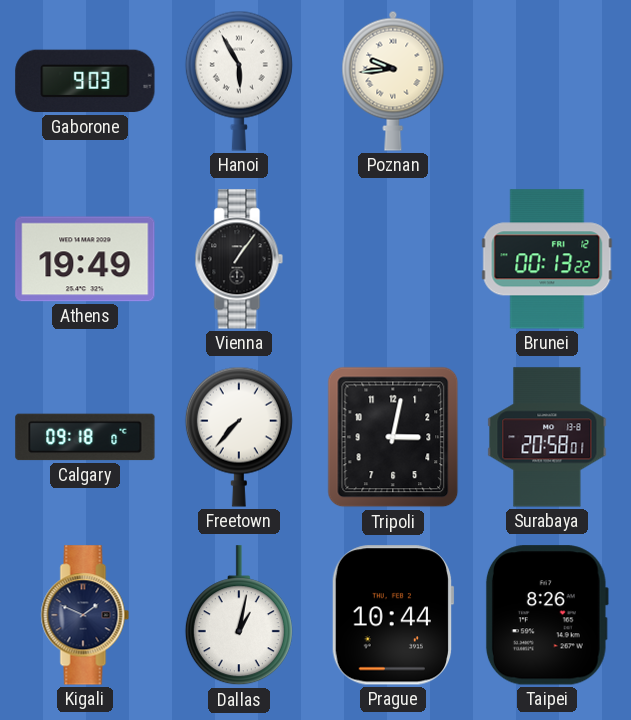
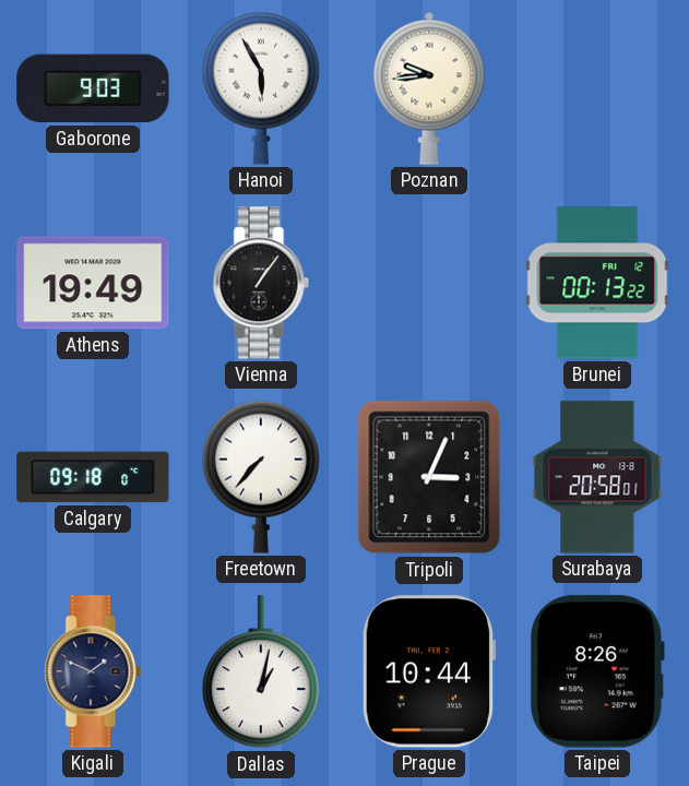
Tripoli: 3:02 -> 3:04 (429, 477)
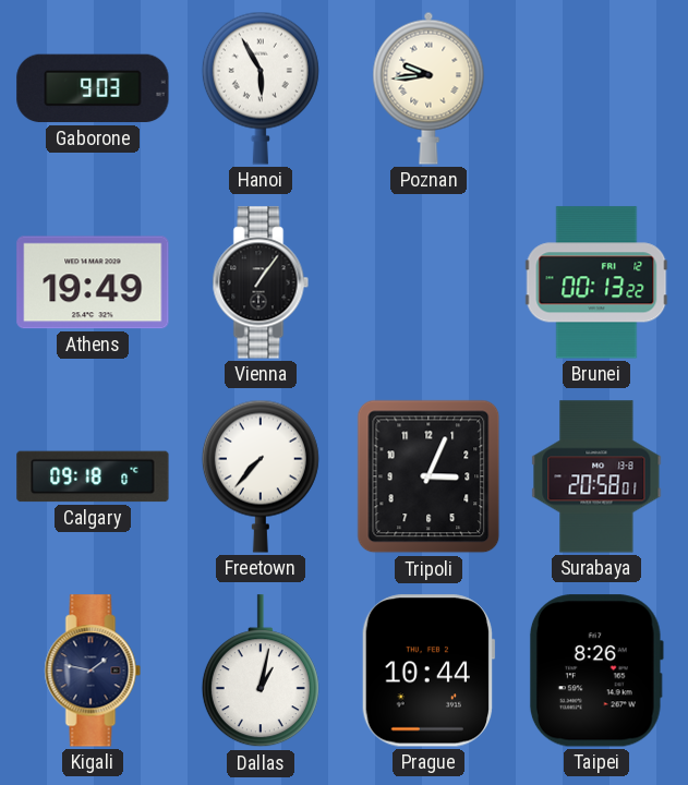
Kigali: 1:49 -> 1:47 (93, 671)
